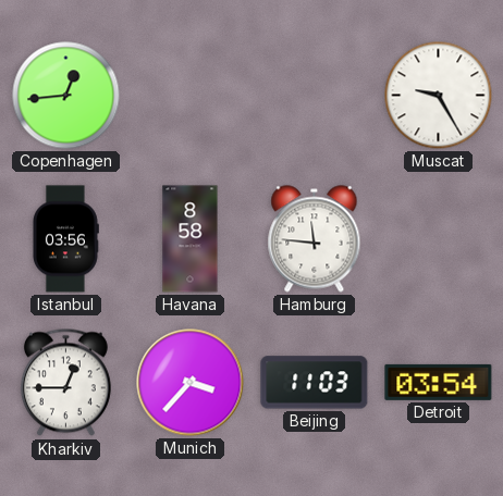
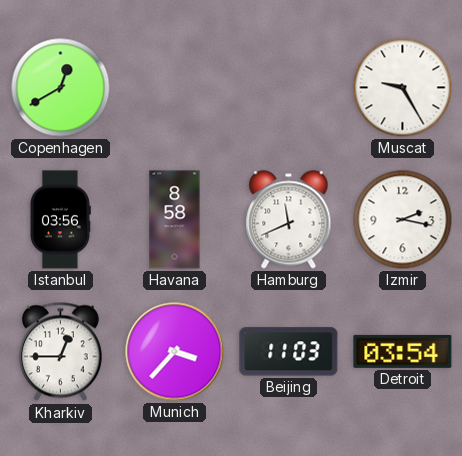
Copenhagen: 12:44 -> 12:40 (61, 88)
Hamburg: 11:46 -> 11:41 (289, 220)
Izmir: none -> 2:17 (403, 220)
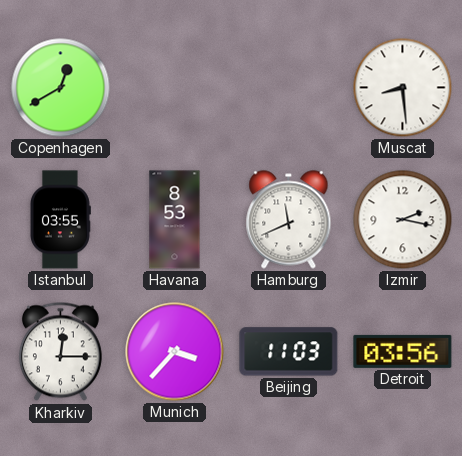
Muscat: 9:25 -> 8:29 (403, 88)
Istanbul: 03:56 -> 03:55 (60, 220)
Havana: 8:58 -> 8:53 (175, 220)
Kharkiv: 12:45 -> 12:15 (60, 352)
Detroit: 03:54 -> 03:56 (403, 351)
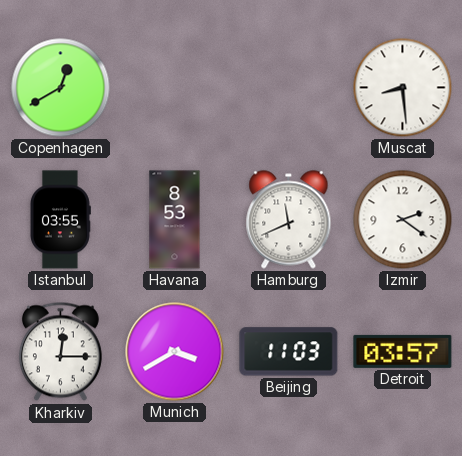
Izmir: 2:17 -> 2:21 (403, 220)
Munich: 3:37 -> 3:40 (175, 352)
Detroit: 03:56 -> 03:57 (403, 351)
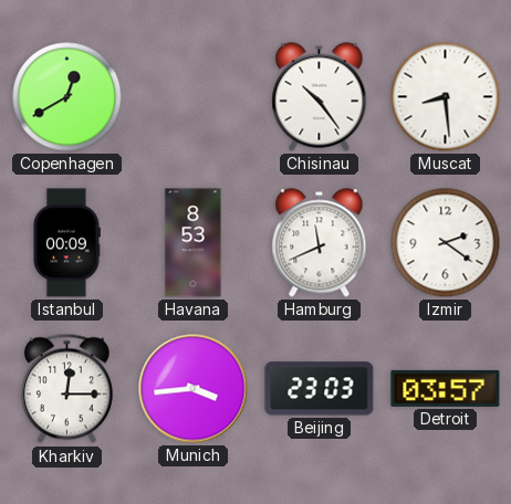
Chisinau: none -> 10:24 (320, 97)
Istanbul: 03:55 -> 00:09 (66, 243)
Munich: 3:40 -> 3:44 (194, 389)
Beijing: 11:03 -> 23:03 (320, 389)
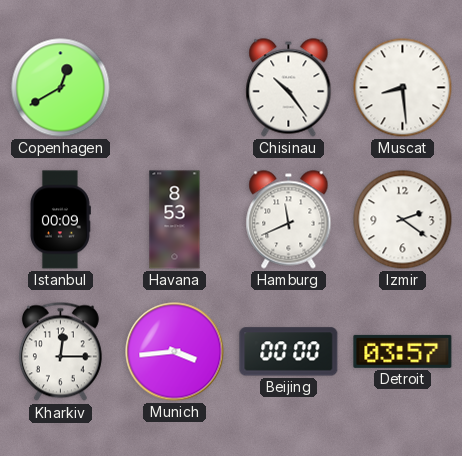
Beijing: 23:03 -> 00:00 (289, 352)
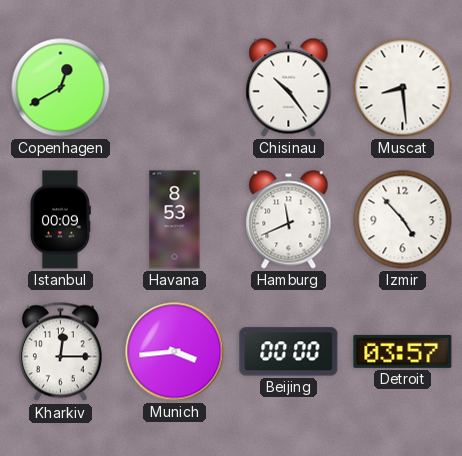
Izmir: 2:21 -> 4:53 (403, 220)
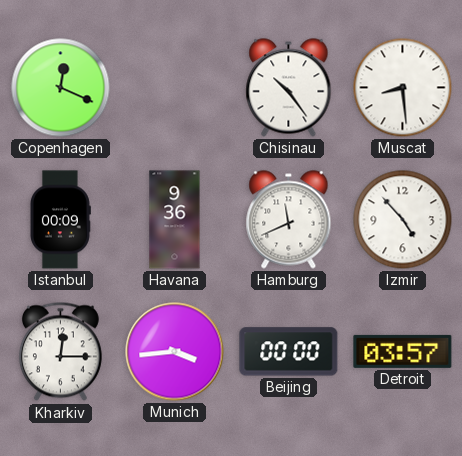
Copenhagen: 12:40 -> 12:19 (61, 88)
Havana: 8:53 -> 9:36 (175, 220)
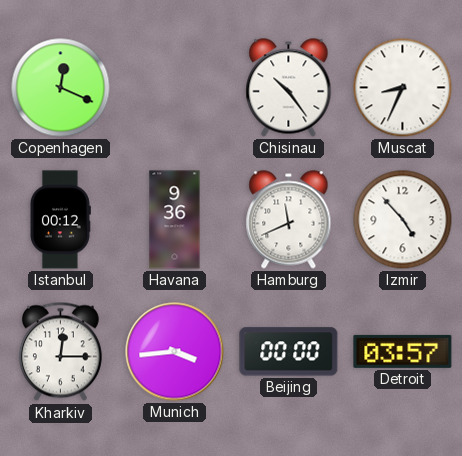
Muscat: 8:29 -> 8:34 (403, 88)
Istanbul: 00:09 -> 00:12 (60, 220)
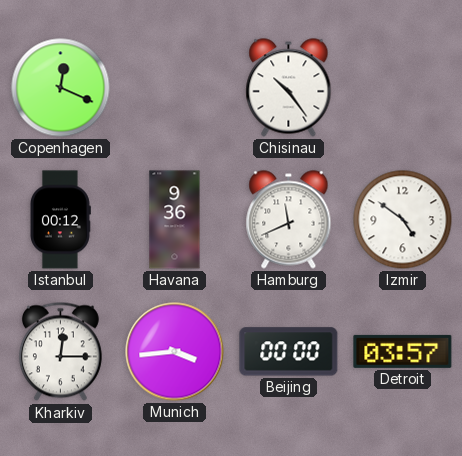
Muscat: 8:34 -> none (403, 88)
Izmir: 4:53 -> 4:51 (403, 220)
